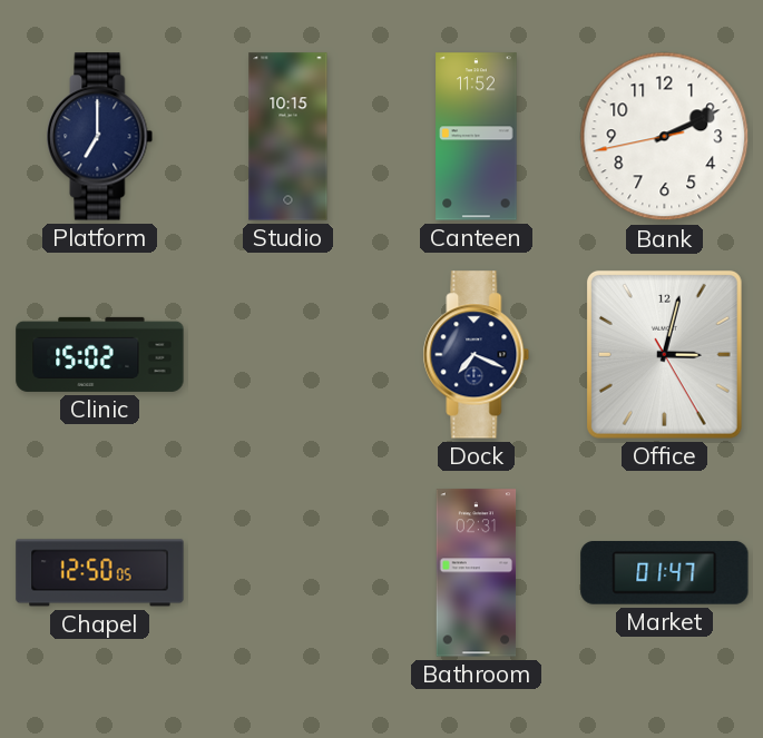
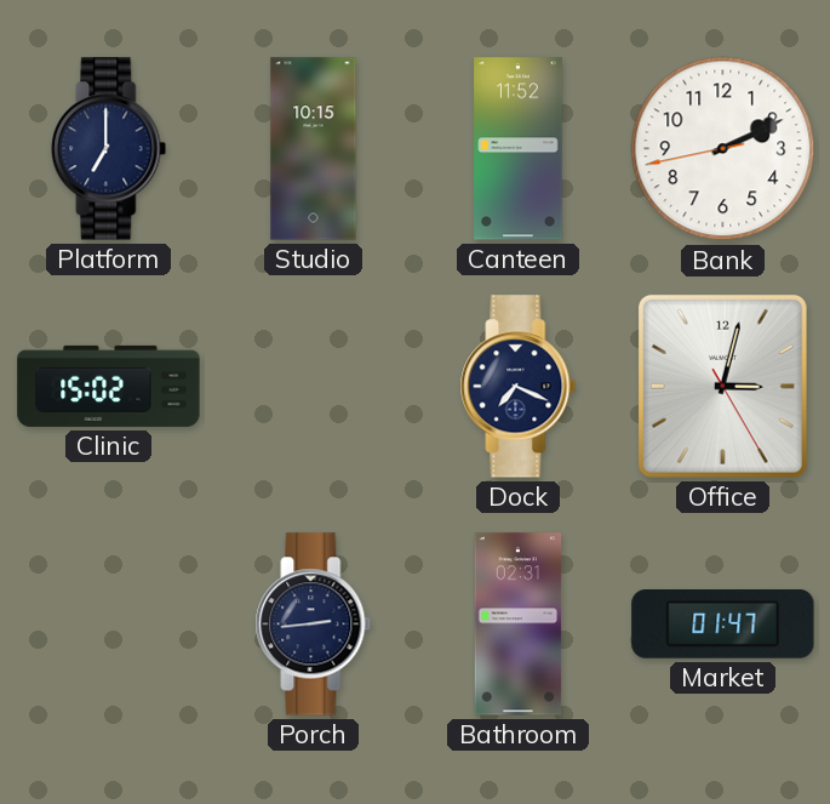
Chapel: 12:50 -> none (100, 573)
Porch: none -> 2:44 (314, 625)
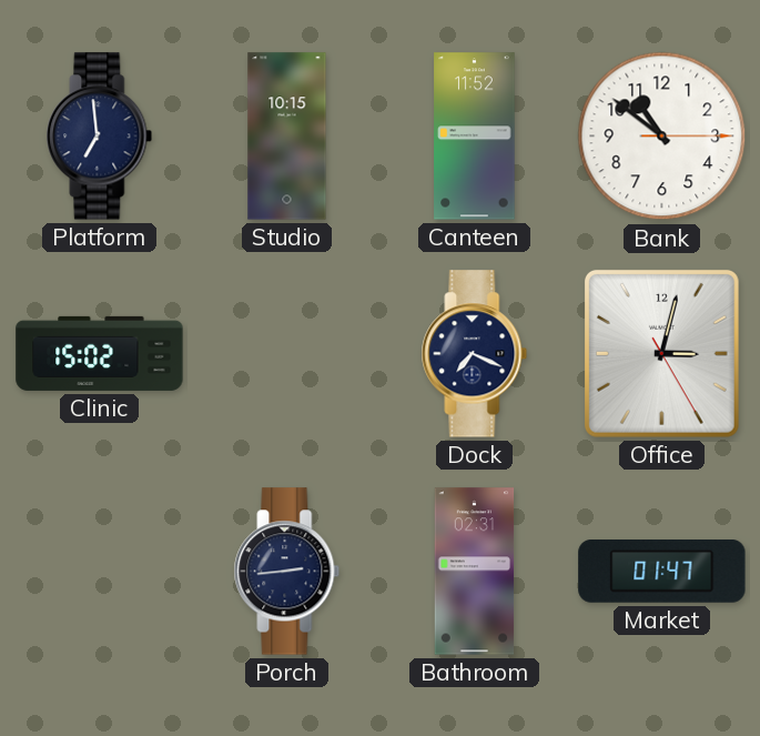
Platform: 7:00 -> 6:59 (100, 137)
Bank: 2:10 -> 10:51 (662, 137)
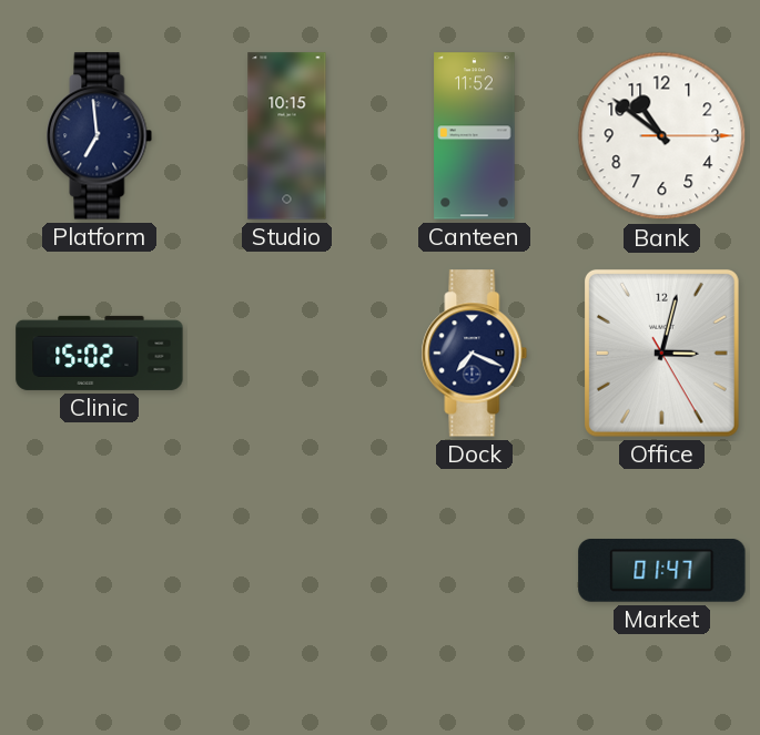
Porch: 2:44 -> none (287, 572)
Bathroom: 02:31 -> none (475, 572)
